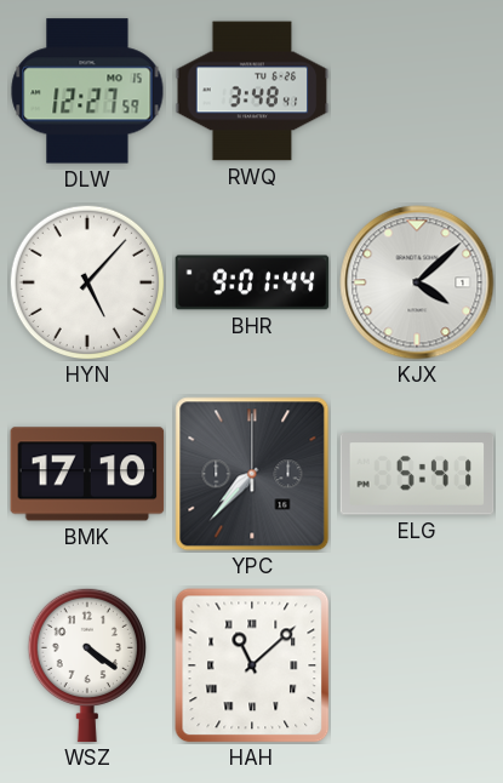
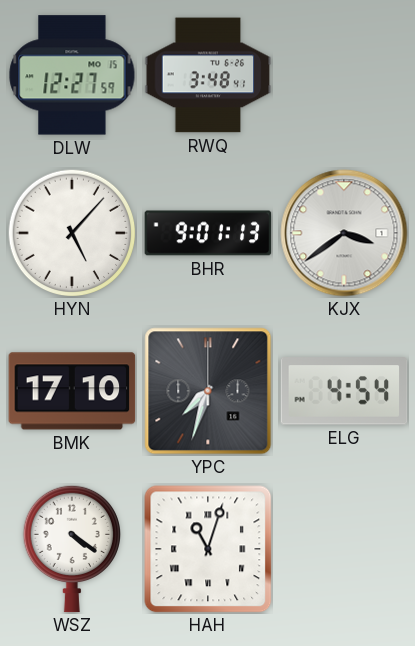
BHR: 9:01:44 -> 9:01:13 (208, 233)
KJX: 4:08 -> 3:39 (344, 233)
YPC: 7:37 -> 7:33 (208, 391)
ELG: 5:41 -> 4:54 (344, 391)
HAH: 11:08 -> 11:03 (208, 549)
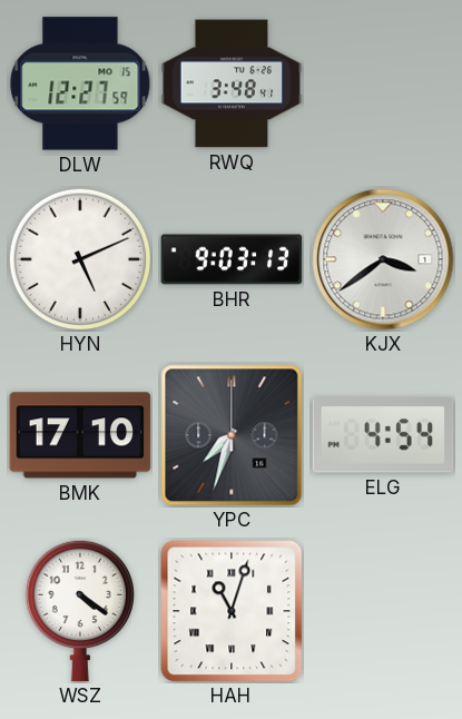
HYN: 5:07 -> 5:11 (80, 259)
BHR: 9:01 -> 9:03 (232, 259)
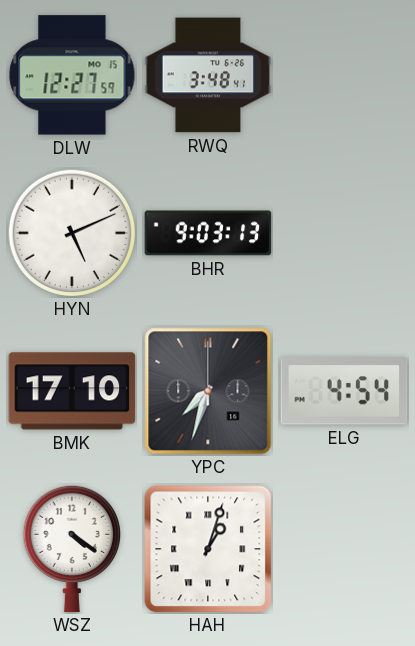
KJX: 3:39 -> none (383, 259)
HAH: 11:03 -> 1:03 (208, 549)
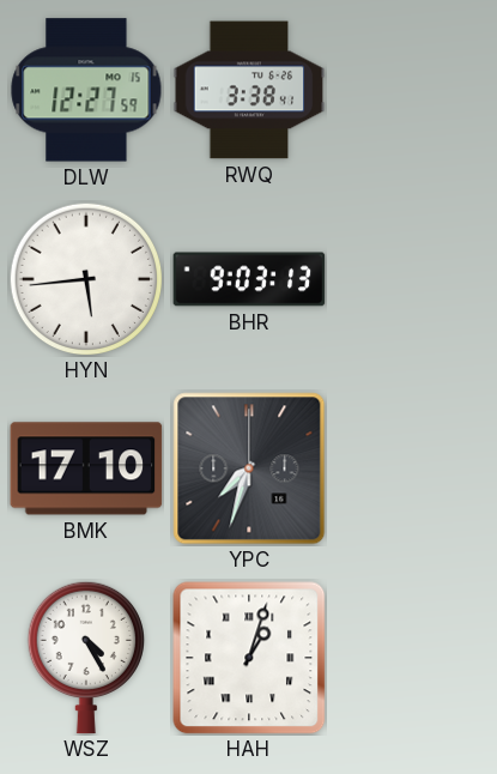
RWQ: 3:48 -> 3:38 (249, 90)
HYN: 5:11 -> 5:44 (86, 279)
ELG: 4:54 -> none (344, 391)
WSZ: 4:21 -> 4:25 (85, 658)
